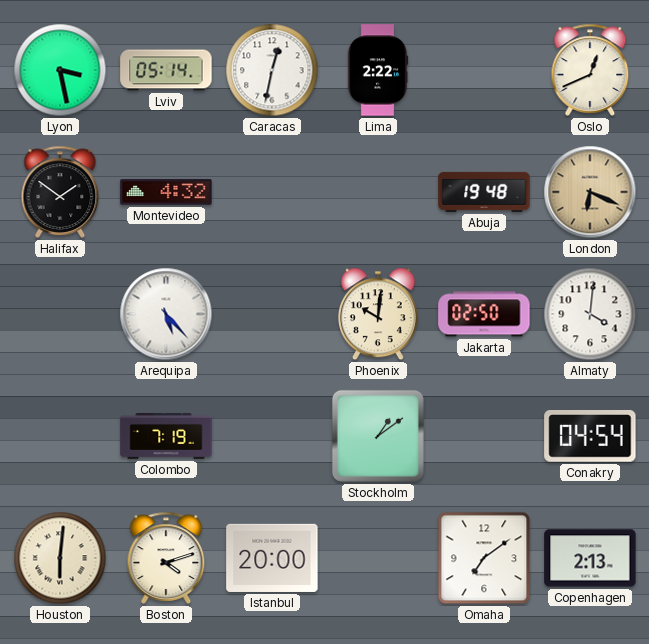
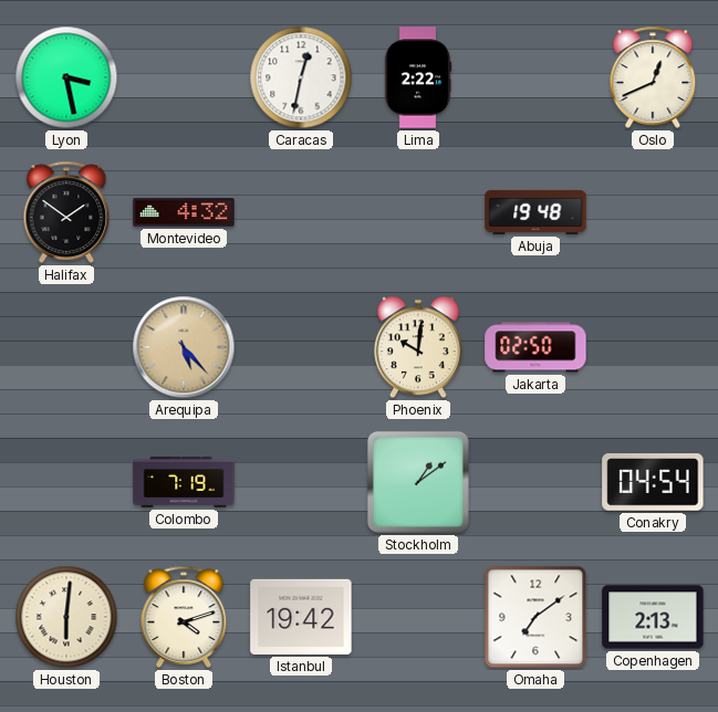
Lviv: 05:14 -> none (166, 70)
London: 6:19 -> none (590, 192)
Arequipa dial: white -> champagne (184, 347)
Almaty: 4:01 -> none (590, 314)
Istanbul: 20:00 -> 19:42 (301, 617)
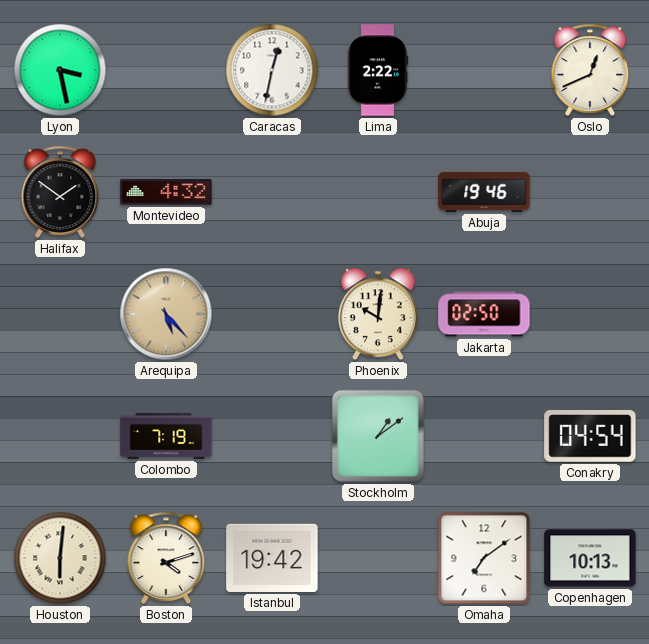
Abuja: 19:48 -> 19:46 (484, 192)
Copenhagen: 2:13 -> 10:13 (590, 558)
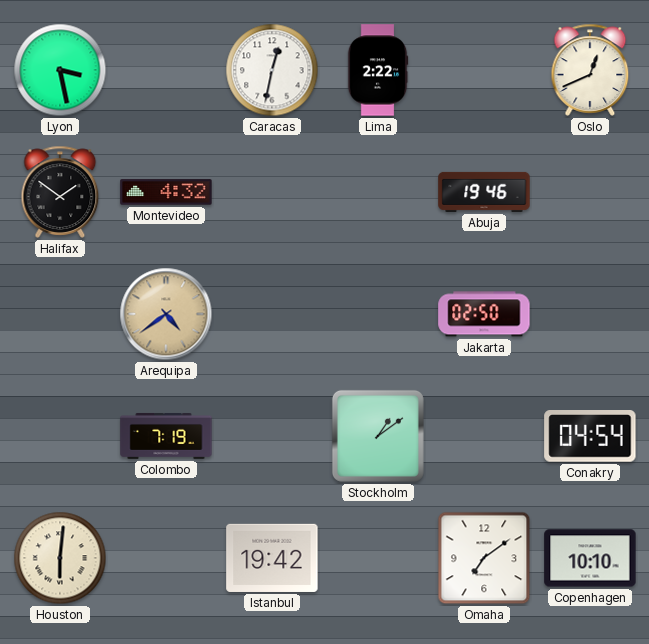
Arequipa: 5:23 -> 4:39 (166, 314)
Phoenix: 10:01 -> none (378, 314)
Boston: 4:12 -> none (166, 558)
Copenhagen: 10:13 -> 10:10 (590, 558)
